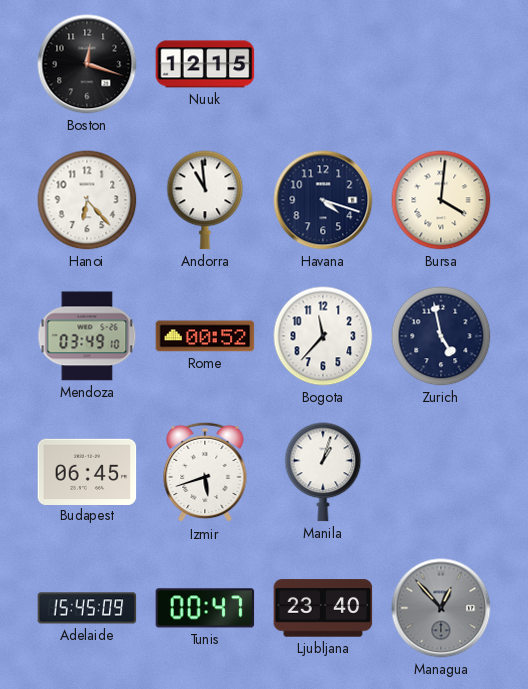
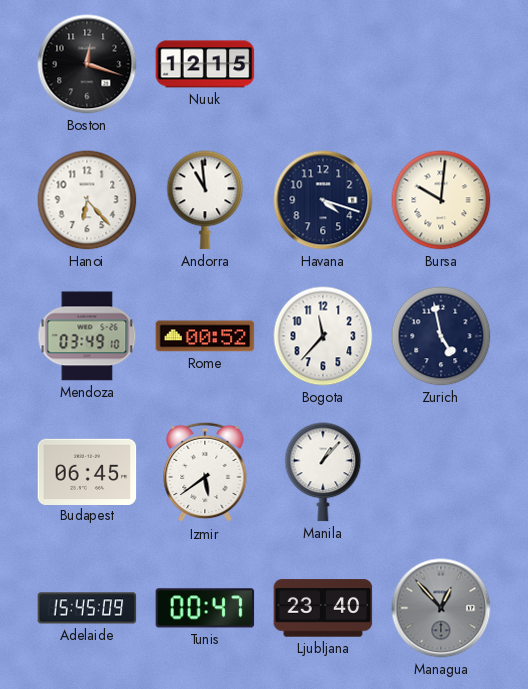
Bursa: 4:01 -> 10:01 (441, 200)
Izmir: 5:42 -> 5:39 (205, 472)
Manila: 1:03 -> 1:07 (323, 472)
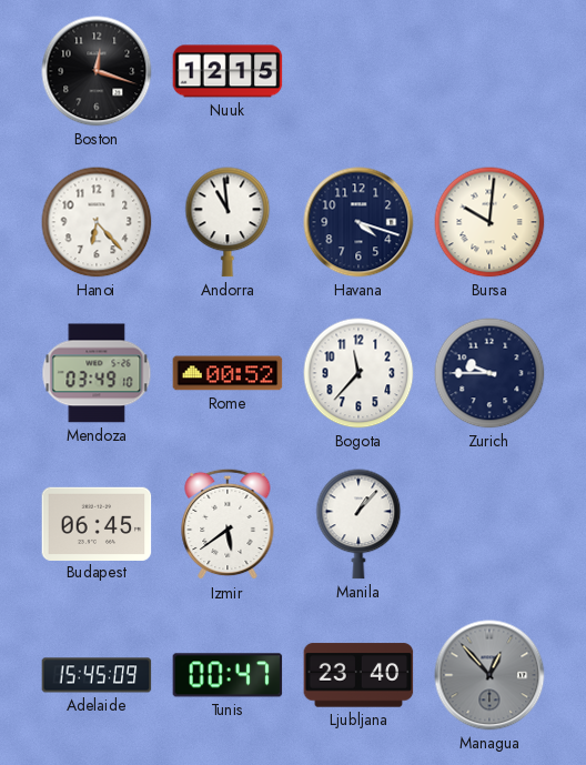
Zurich: 4:58 -> 9:45 (489, 373)
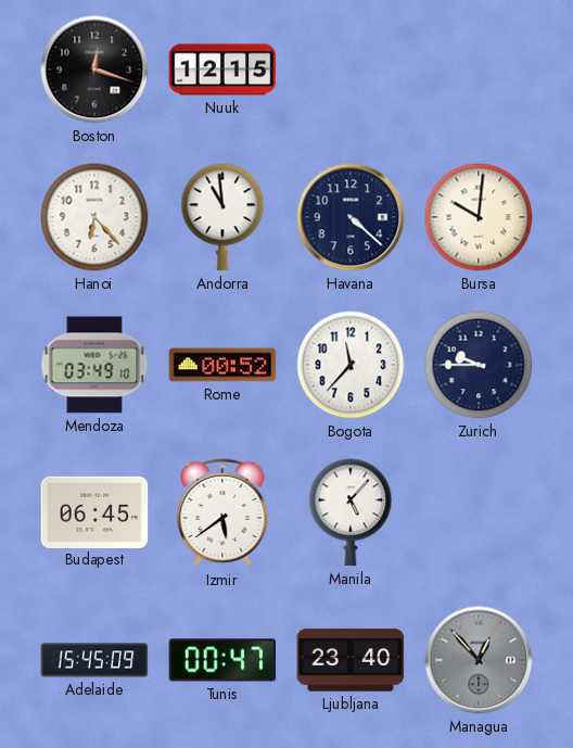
Havana: 4:18 -> 4:22 (351, 217)
Manila: 1:07 -> 5:07 (351, 512)
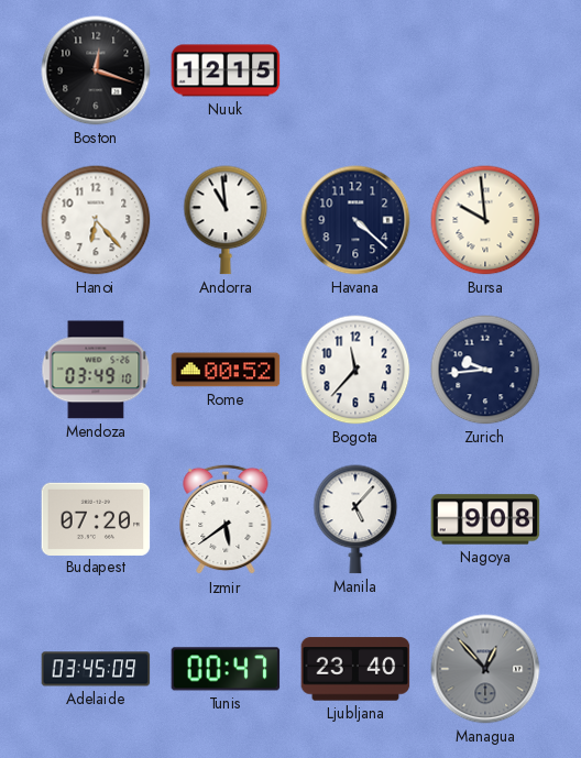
Bursa: 10:01 -> 9:59 (485, 220)
Zurich: 9:45 -> 9:44 (485, 370)
Budapest: 06:45 -> 07:20 (96, 518)
Nagoya: none -> 9:08 (485, 519)
Adelaide: 15:45 -> 03:45 (96, 669)
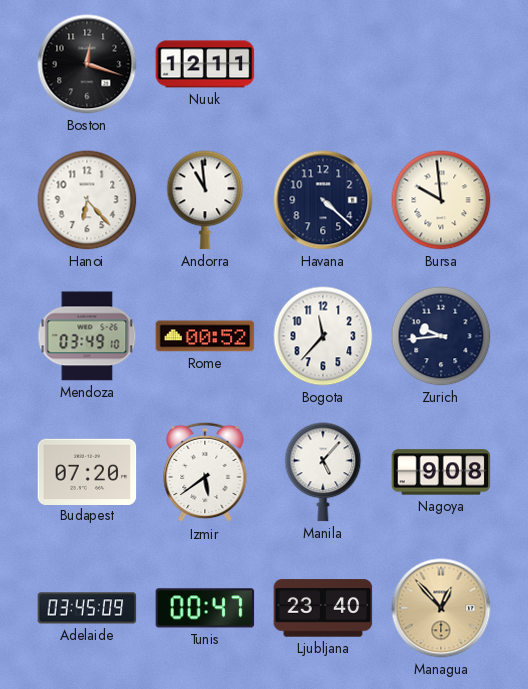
Nuuk: 12:15 -> 12:11 (205, 64)
Managua dial: grey -> champagne (441, 608)
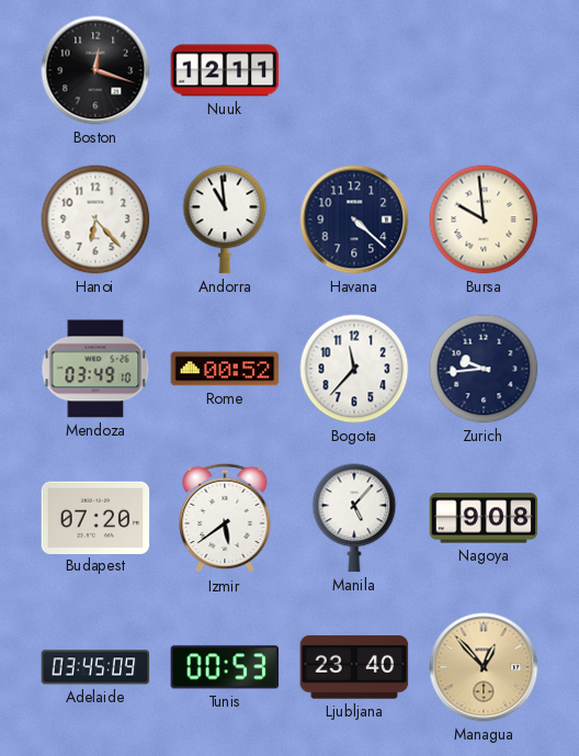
Tunis: 00:47 -> 00:53 (225, 667)
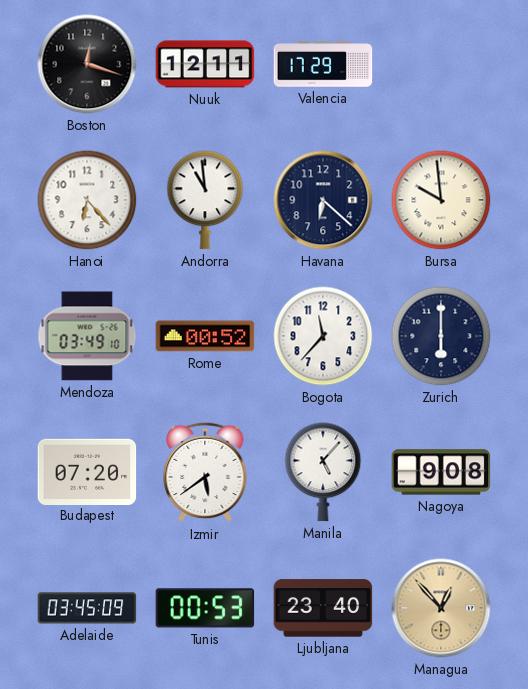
Valencia: none -> 17:29 (323, 64)
Havana: 4:22 -> 6:22 (323, 200)
Zurich: 9:44 -> 6:00 (441, 336)
